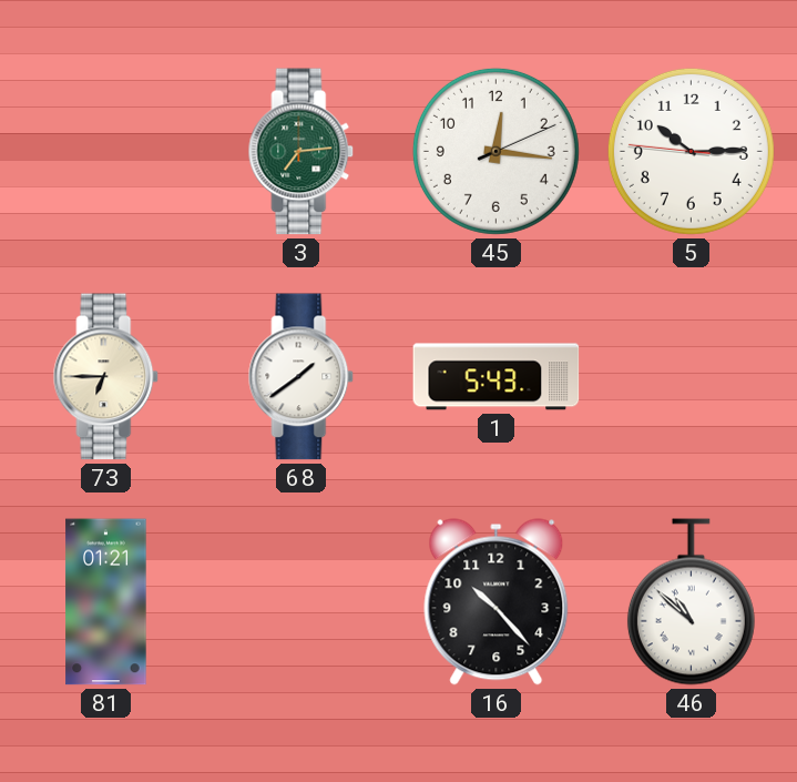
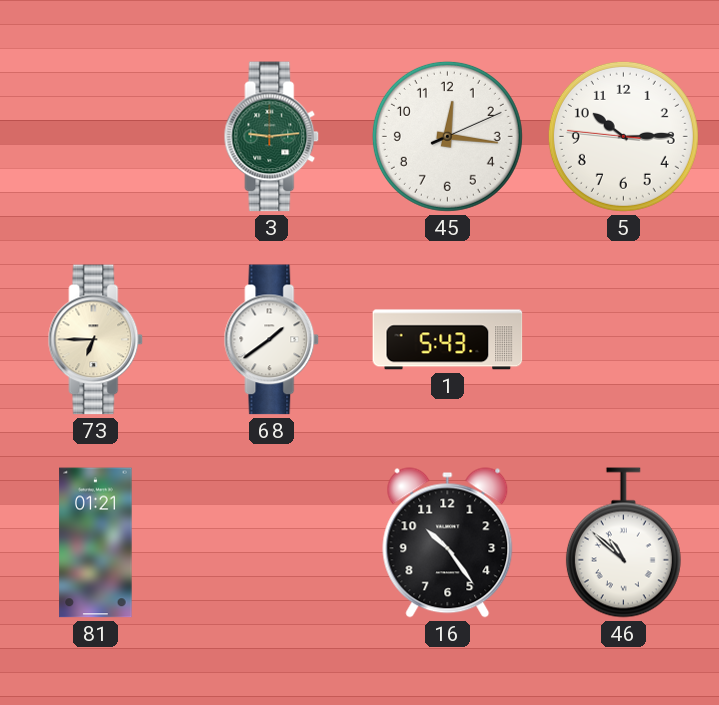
3: 7:14 -> 9:14 (272, 137)
16: 10:23 -> 10:24 (448, 543)
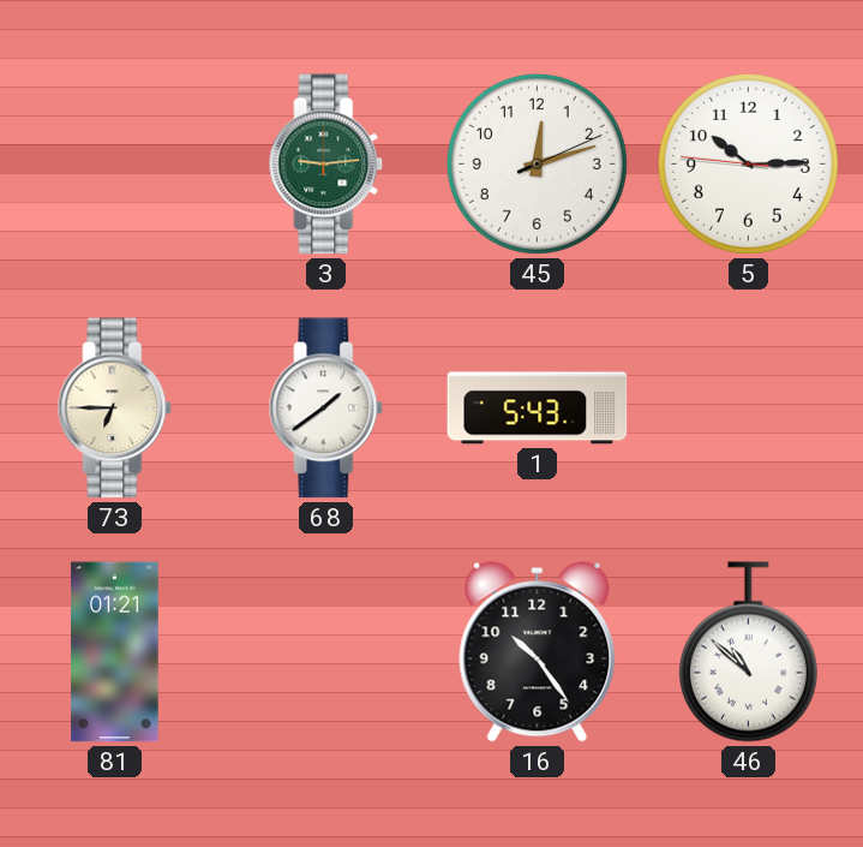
45: 12:16 -> 12:12 (537, 163)
